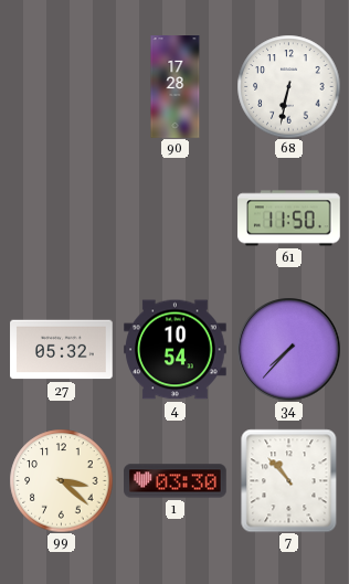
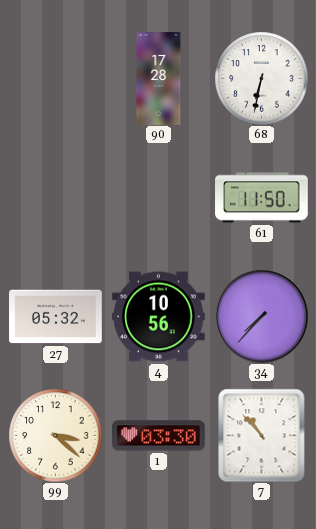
4: 10:54 -> 10:56 (159, 317)
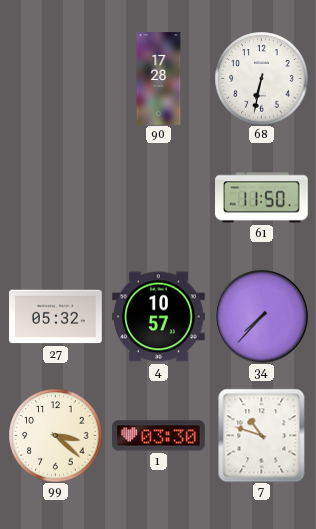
4: 10:56 -> 10:57 (159, 317)
7: 10:53 -> 10:48 (262, 435)
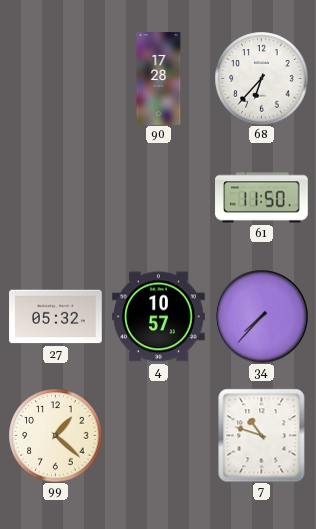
68: 6:32 -> 6:37 (261, 78)
99: 3:22 -> 1:22 (55, 435)
1: 03:30 -> none (159, 436)
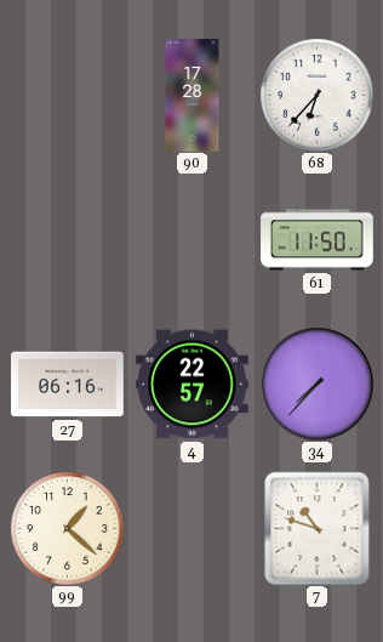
27: 05:32 -> 06:16 (68, 385)
4: 10:57 -> 22:57 (193, 385)
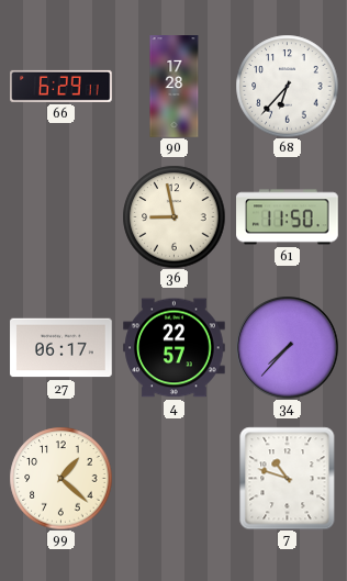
66: none -> 6:29 (61, 86)
36: none -> 8:58 (173, 216)
27: 06:16 -> 06:17 (61, 348)
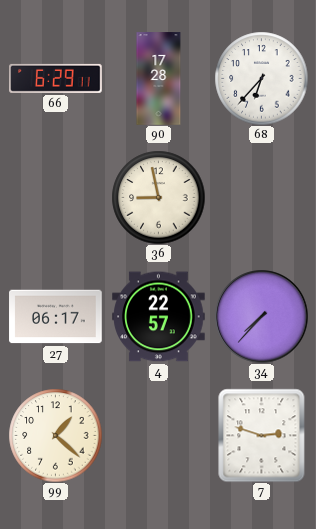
61: 11:50 -> none (288, 217)
7: 10:48 -> 2:48 (262, 435)
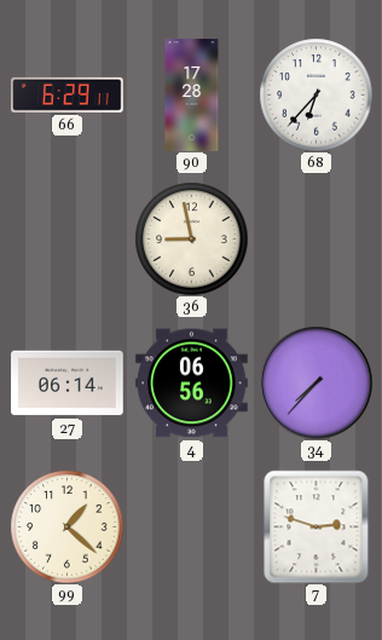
27: 06:17 -> 06:14 (68, 384)
4: 22:57 -> 06:56 (192, 384)
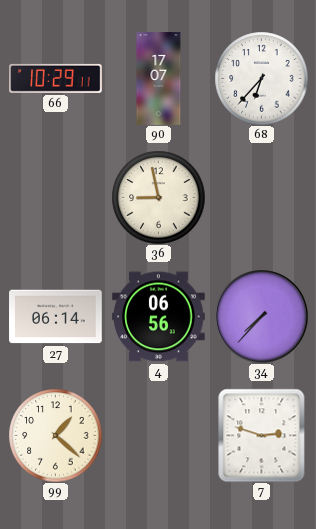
66: 6:29 -> 10:29 (56, 78)
90: 17:28 -> 17:07 (159, 79)
